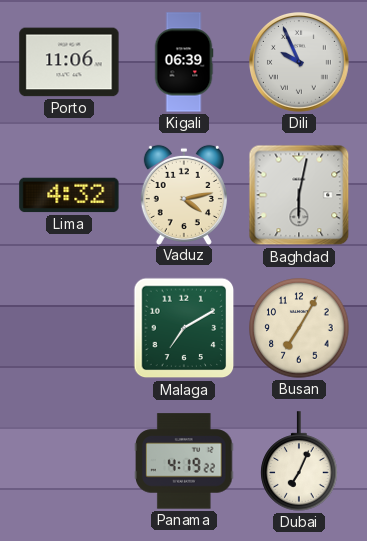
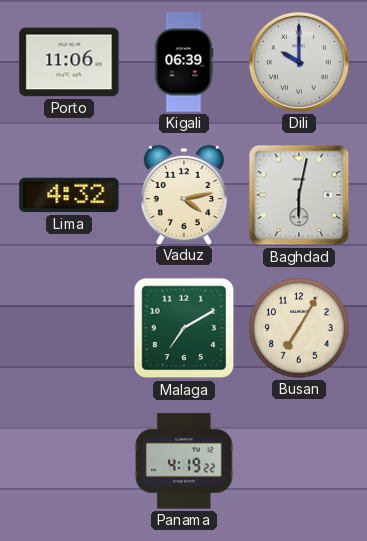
Dili: 9:56 -> 10:00 (300, 63)
Dubai: 7:04 -> none (299, 461)
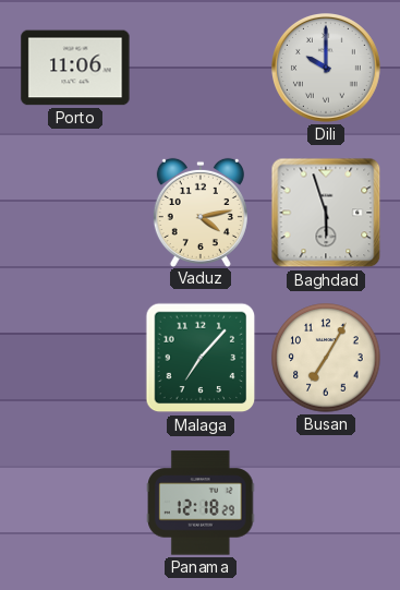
Kigali: 06:39 -> none (184, 62)
Lima: 4:32 -> none (69, 195)
Baghdad: 6:02 -> 5:57 (326, 213)
Malaga: 7:10 -> 7:07 (201, 358)
Panama: 4:19 -> 12:18 (202, 503)
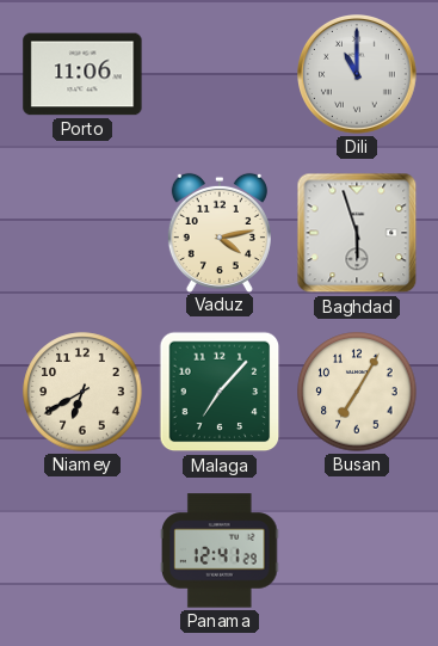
Dili: 10:00 -> 11:00 (358, 75)
Niamey: none -> 6:40 (82, 392)
Panama: 12:18 -> 12:41 (221, 550)
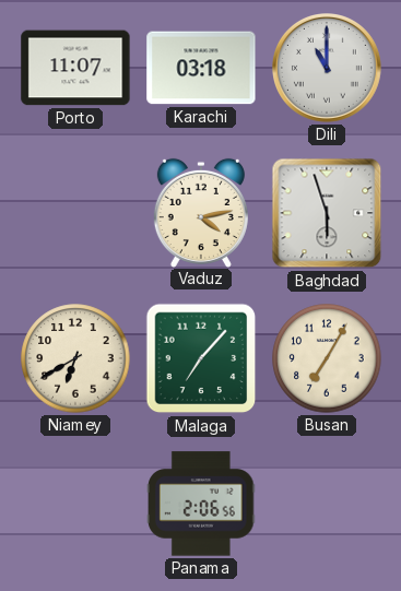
Porto: 11:06 -> 11:07 (75, 68)
Karachi: none -> 03:18 (201, 68)
Panama: 12:41 -> 2:06 (202, 504)
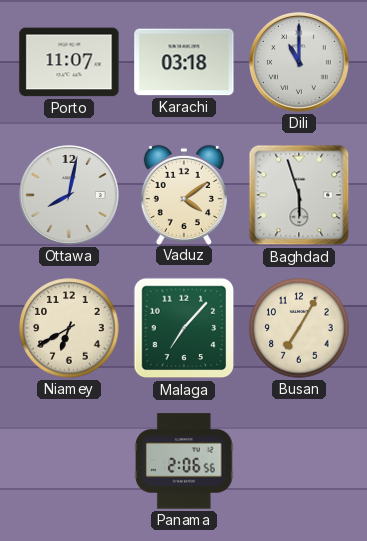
Ottawa: none -> 8:02 (70, 196)
Vaduz: 4:13 -> 4:09 (184, 194)
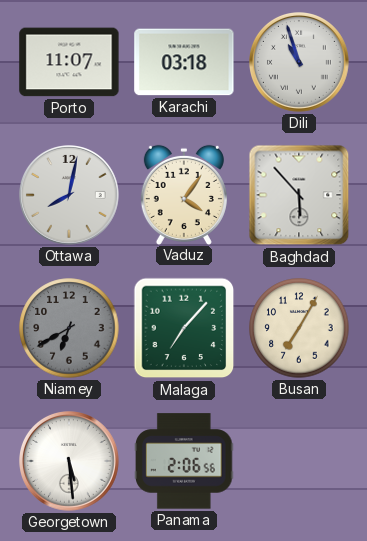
Dili: 11:00 -> 10:57 (300, 63)
Vaduz: 4:09 -> 4:06 (184, 194)
Baghdad: 5:57 -> 5:53 (299, 195)
Niamey dial: cream -> grey (69, 328)
Georgetown: none -> 5:29 (70, 462)
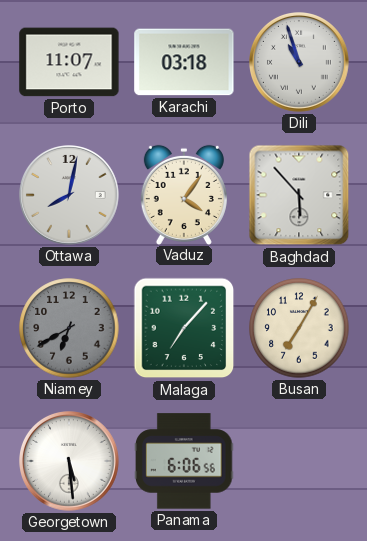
Panama: 2:06 -> 6:06 (185, 461)
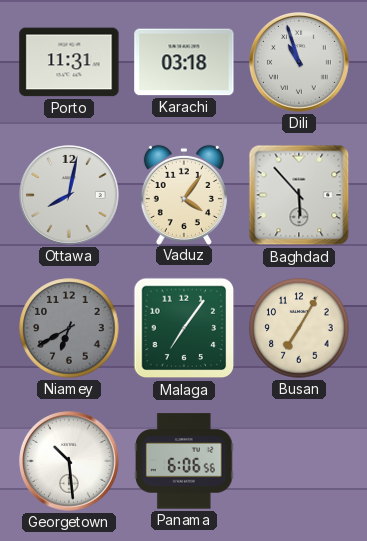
Porto: 11:07 -> 11:31 (69, 62)
Malaga: 7:07 -> 7:06 (184, 328)
Georgetown: 5:29 -> 10:29 (70, 462)
